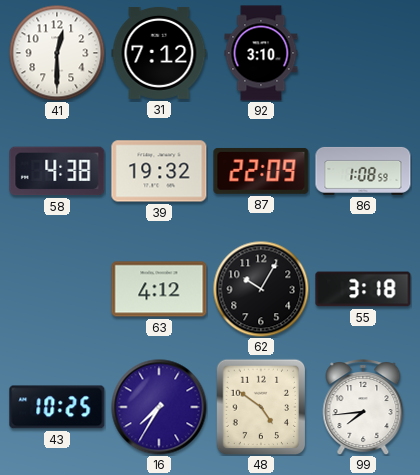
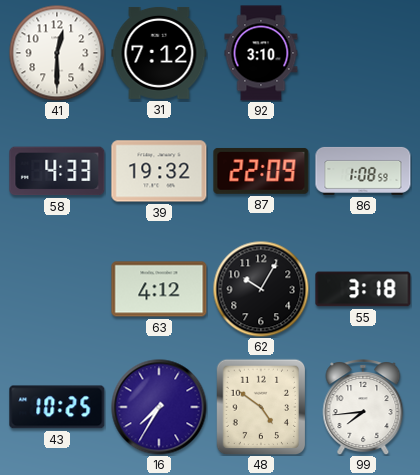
58: 4:38 -> 4:33 (57, 171)
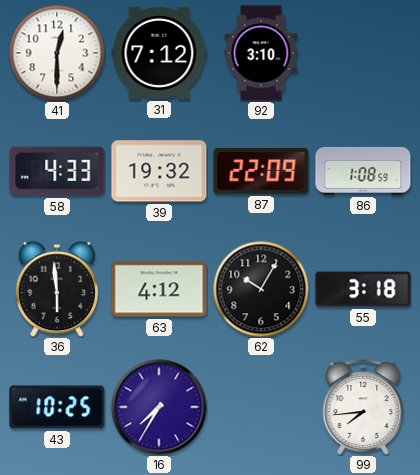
36: none -> 5:59 (57, 289)
48: 4:51 -> none (261, 407)
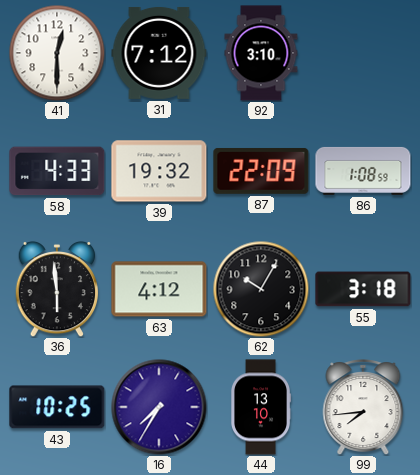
44: none -> 13:10 (261, 407)
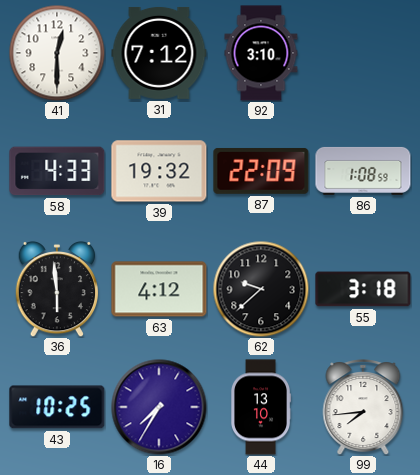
62: 10:05 -> 9:38 (261, 289)
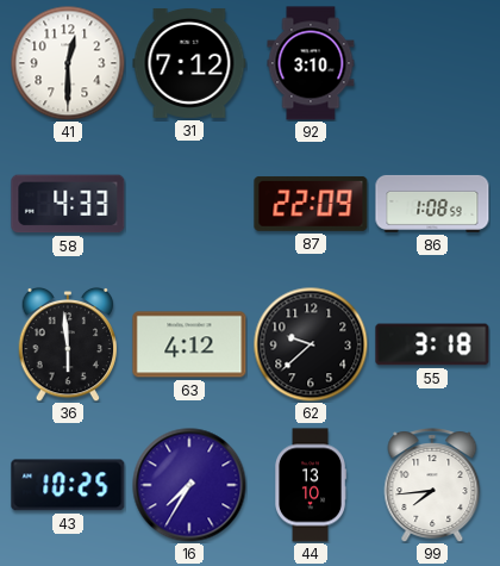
39: 19:32 -> none (159, 171)
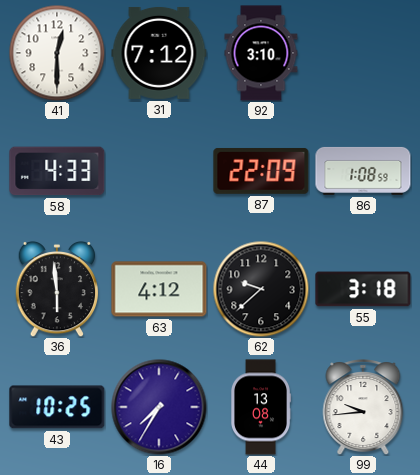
44: 13:10 -> 13:08 (261, 407)
99: 7:44 -> 9:44 (363, 408)
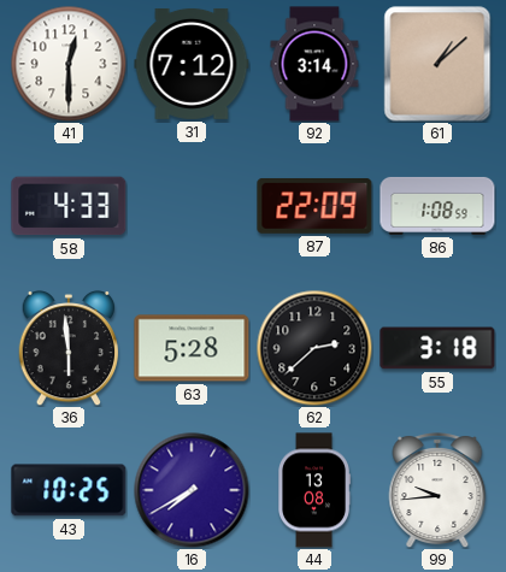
92: 3:10 -> 3:14 (314, 64)
61: none -> 1:08 (437, 64)
63: 4:12 -> 5:28 (192, 348)
62: 9:38 -> 2:38 (314, 348)
16: 7:35 -> 7:40 (192, 490)
